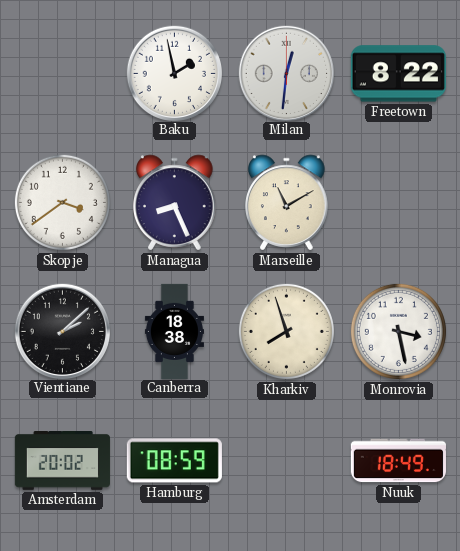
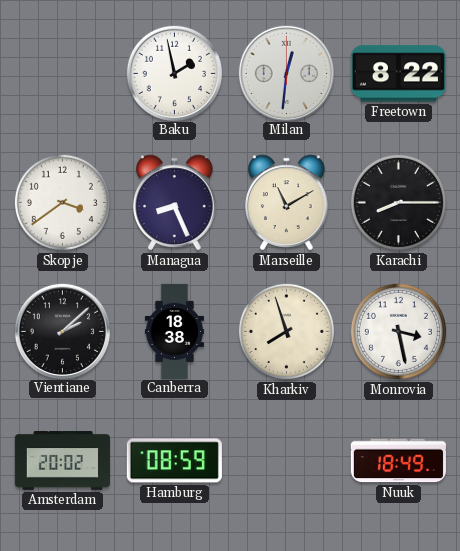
Karachi: none -> 8:15 (398, 202)
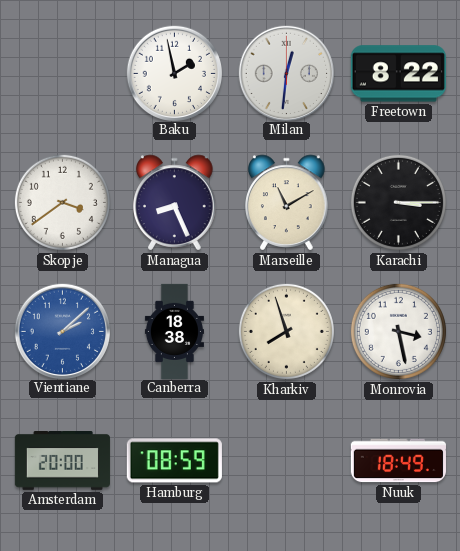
Karachi: 8:15 -> 3:15 (398, 202)
Vientiane dial: black -> blue (62, 331)
Amsterdam: 20:02 -> 20:00 (62, 461)
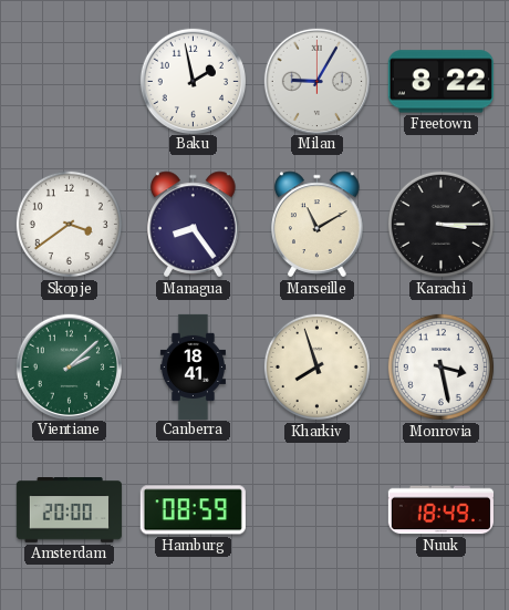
Milan: 12:31 -> 9:05 (316, 81)
Managua: 8:26 -> 8:24 (194, 225)
Vientiane dial: blue -> green (69, 366)
Canberra: 18:38 -> 18:41 (193, 366)
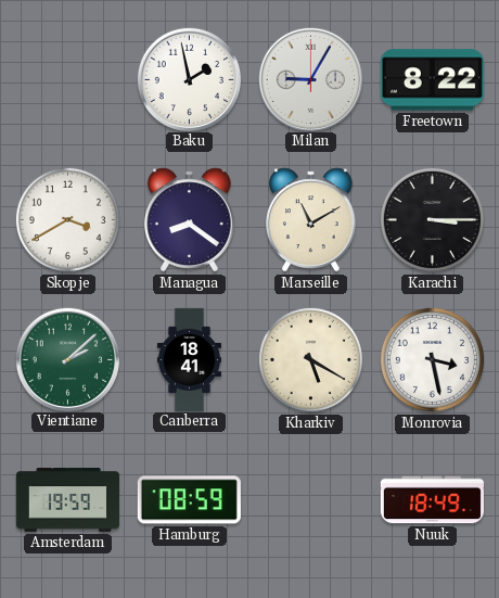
Skopje: 3:39 -> 3:40 (67, 219)
Managua: 8:24 -> 8:21 (190, 220)
Kharkiv: 7:57 -> 5:20 (310, 359)
Amsterdam: 20:00 -> 19:59 (67, 500)
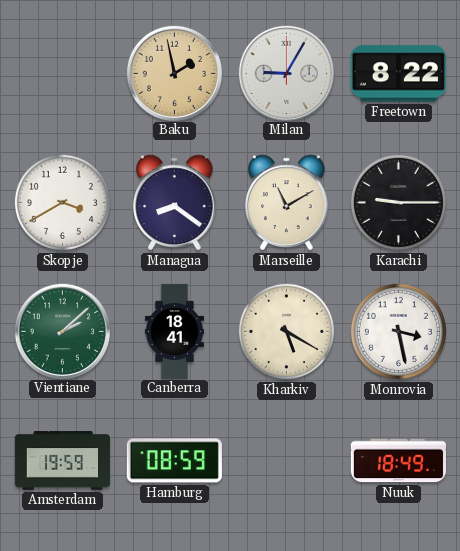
Baku dial: white -> champagne (174, 73)
Karachi: 3:15 -> 9:15 (398, 202)
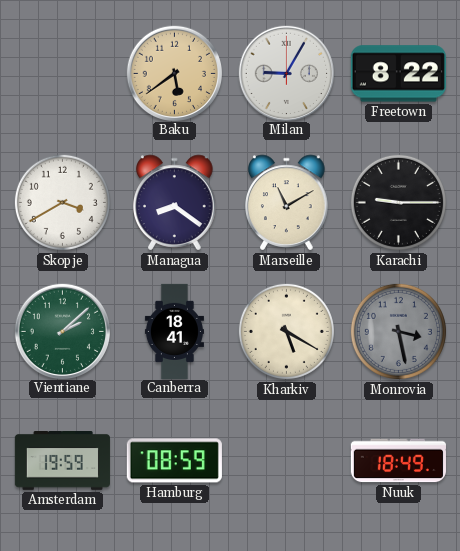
Baku: 1:58 -> 5:39 (174, 73)
Monrovia dial: white -> grey (398, 331)
